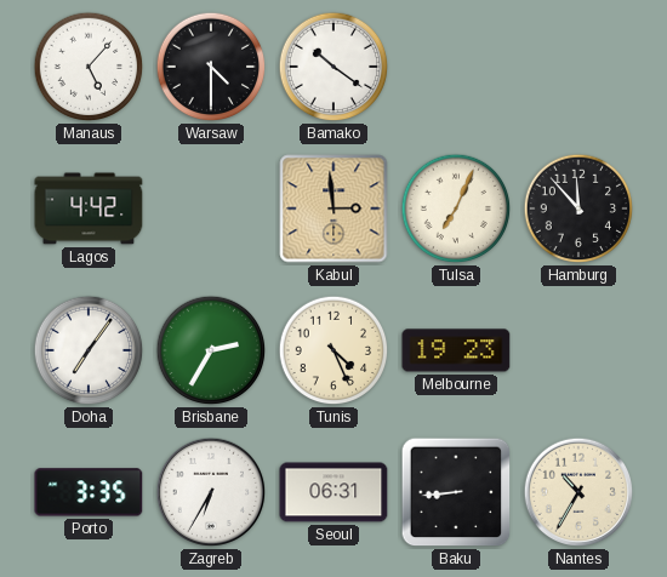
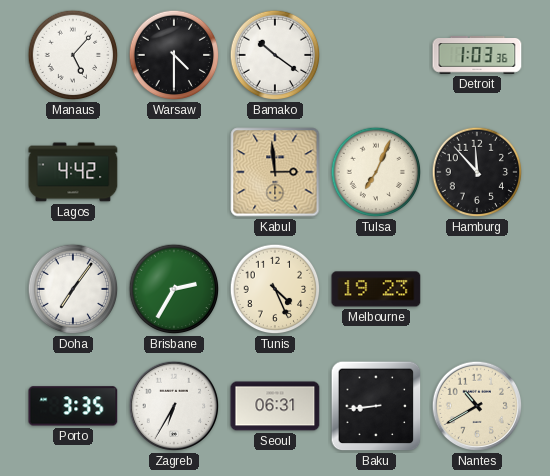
Detroit: none -> 1:03 (477, 55)
Nantes: 10:35 -> 10:40 (477, 406)
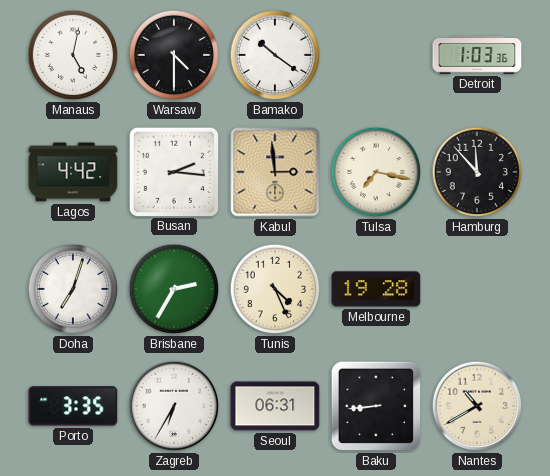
Manaus: 5:07 -> 5:02 (73, 55)
Busan: none -> 2:16 (173, 171)
Tulsa: 7:04 -> 7:17 (376, 172)
Doha: 7:06 -> 7:03 (73, 289)
Melbourne: 19:23 -> 19:28 (376, 289)
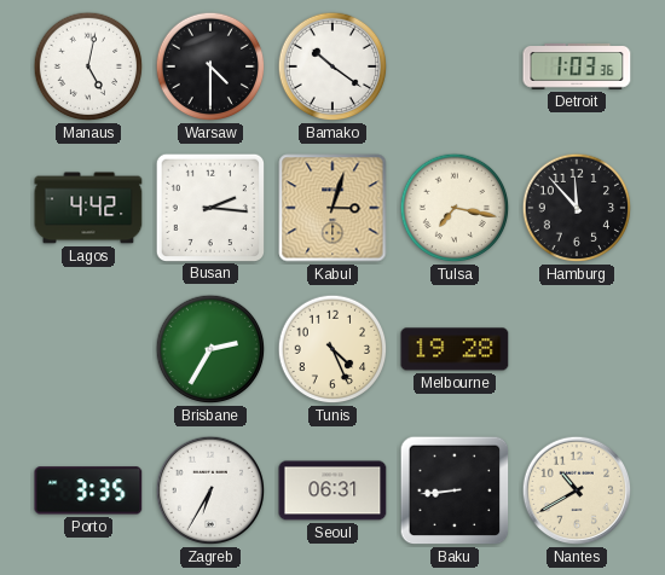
Kabul: 2:59 -> 3:03 (332, 208)
Doha: 7:03 -> none (73, 289)
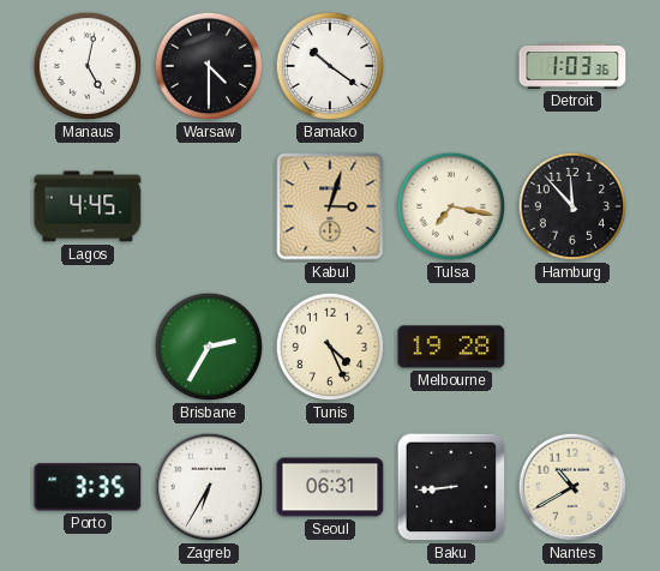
Lagos: 4:42 -> 4:45 (88, 206)
Busan: 2:16 -> none (209, 207)
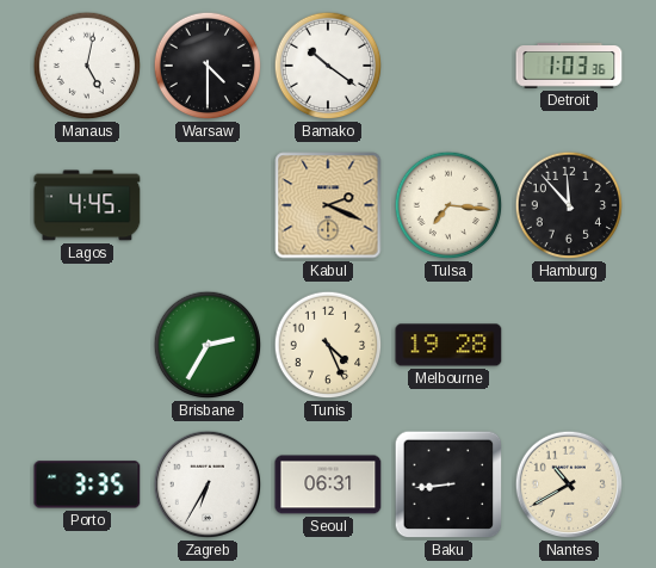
Kabul: 3:03 -> 2:19 (328, 205)
Tulsa: 7:17 -> 7:16 (448, 205)
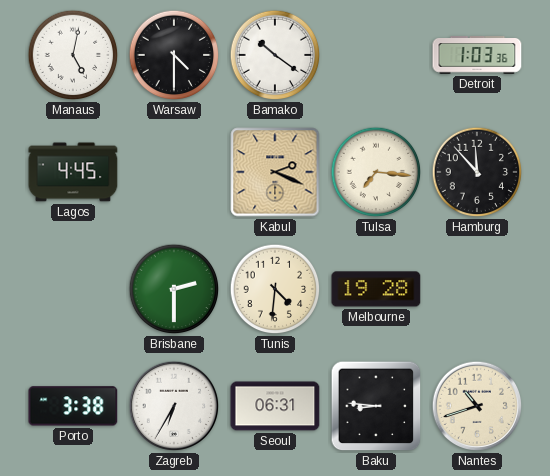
Brisbane: 2:35 -> 2:30 (174, 289)
Tunis: 4:26 -> 4:31 (275, 289)
Porto: 3:35 -> 3:38 (73, 406)
Baku: 8:44 -> 8:46 (376, 406)
Nantes: 10:40 -> 10:42 (477, 406)
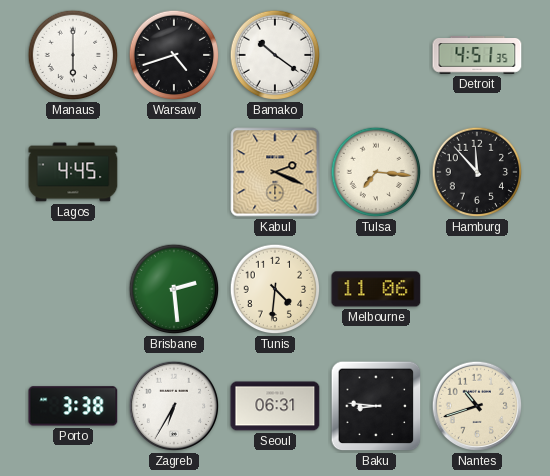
Manaus: 5:02 -> 6:00 (73, 55)
Warsaw: 4:30 -> 4:42 (174, 55)
Detroit: 1:03 -> 4:51 (477, 55)
Brisbane: 2:30 -> 2:29 (174, 289)
Melbourne: 19:28 -> 11:06 (376, 289)
